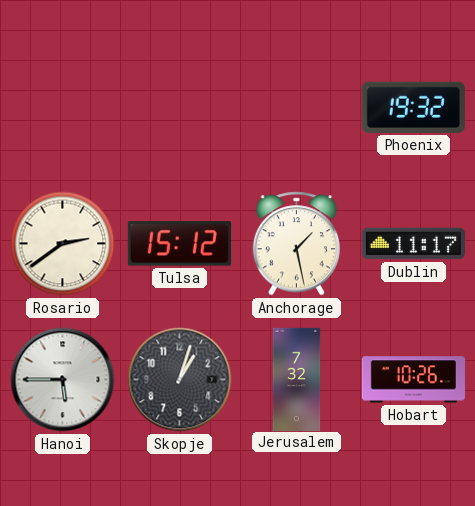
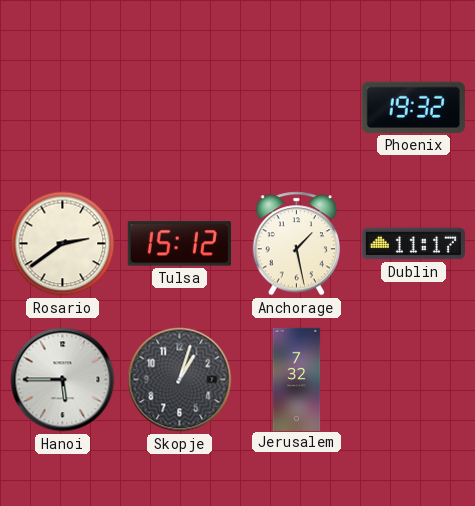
Hobart: 10:26 -> none (413, 380)
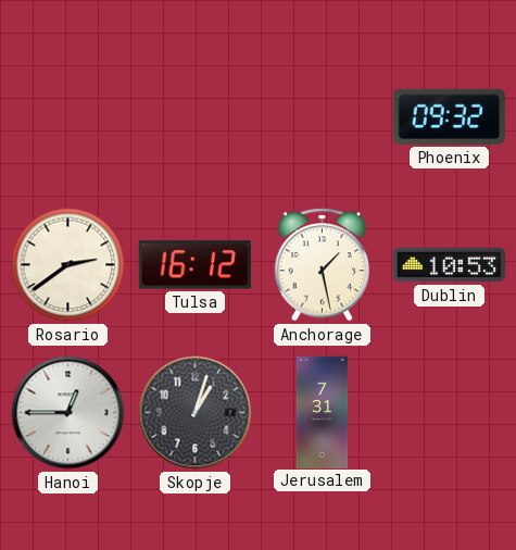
Phoenix: 19:32 -> 09:32 (449, 116)
Tulsa: 15:12 -> 16:12 (194, 265)
Dublin: 11:17 -> 10:53 (449, 265)
Hanoi: 5:45 -> 12:45 (68, 413)
Jerusalem: 7:32 -> 7:31 (323, 412)
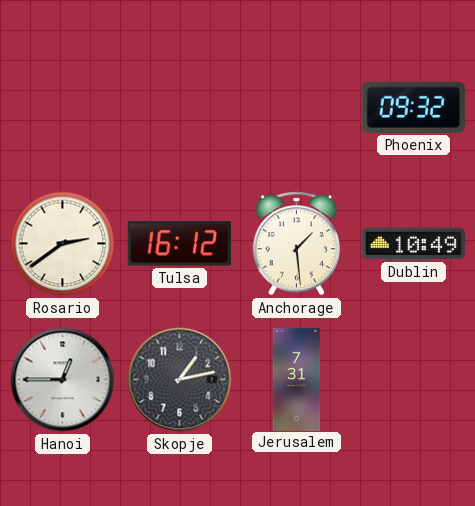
Anchorage: 1:28 -> 1:29 (296, 244)
Dublin: 10:53 -> 10:49 (413, 244)
Skopje: 1:03 -> 1:13 (180, 380)
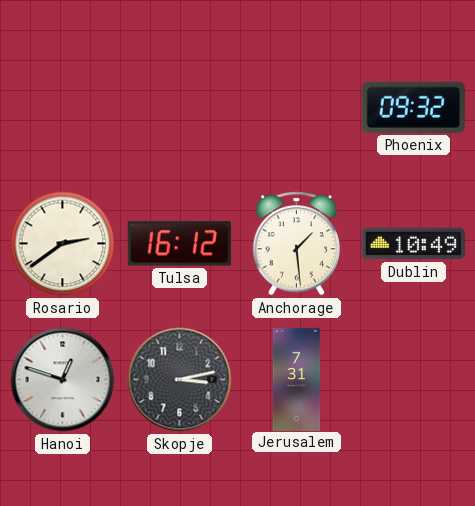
Hanoi: 12:45 -> 12:48 (63, 380)
Skopje: 1:13 -> 3:13 (180, 380)
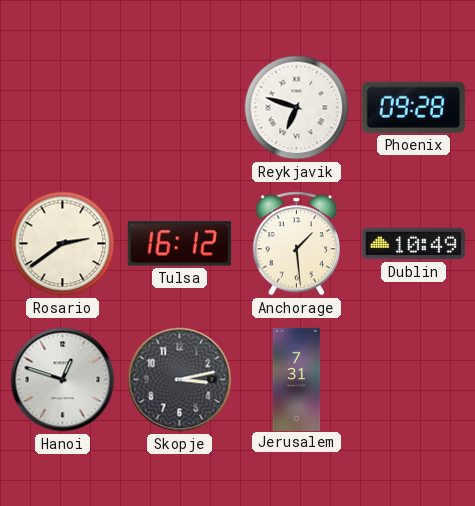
Reykjavik: none -> 6:48 (297, 108)
Phoenix: 09:32 -> 09:28 (413, 107)
